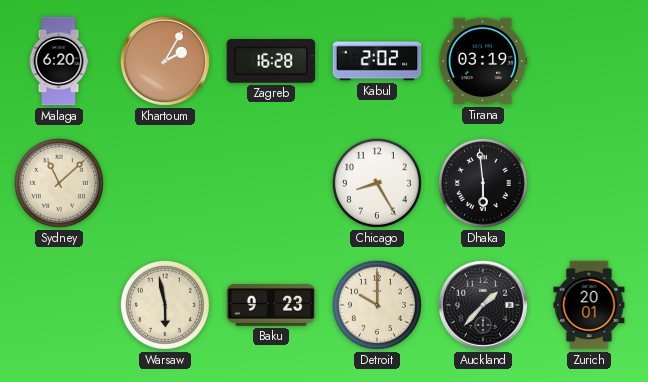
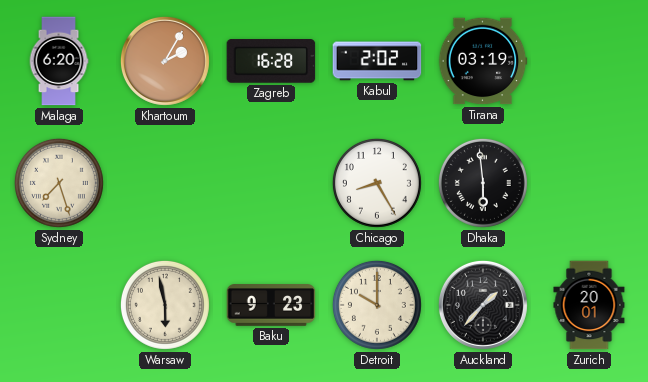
Sydney: 11:08 -> 7:27 (59, 183)
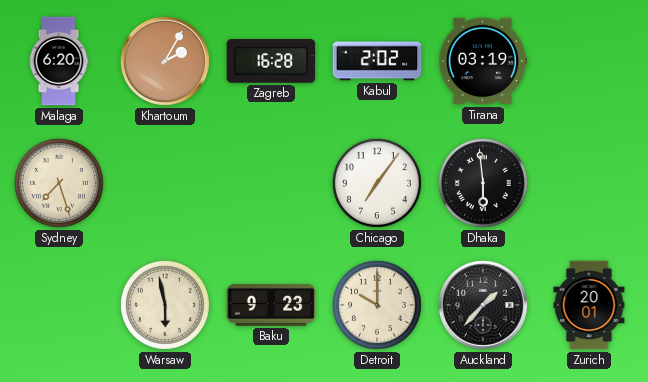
Chicago: 8:25 -> 7:06 (377, 183)
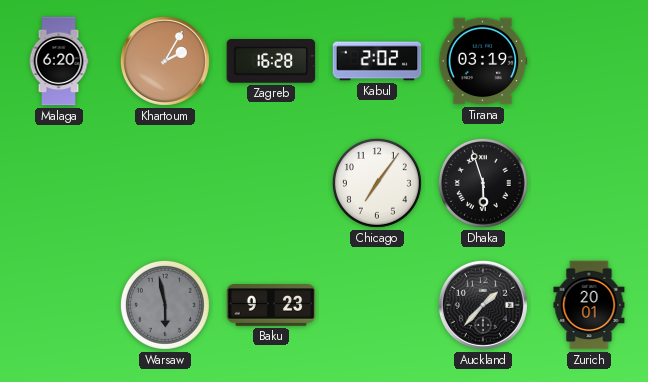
Sydney: 7:27 -> none (59, 183)
Dhaka: 5:59 -> 5:57 (483, 183)
Warsaw dial: cream -> grey (165, 305)
Detroit: 10:00 -> none (377, 305)
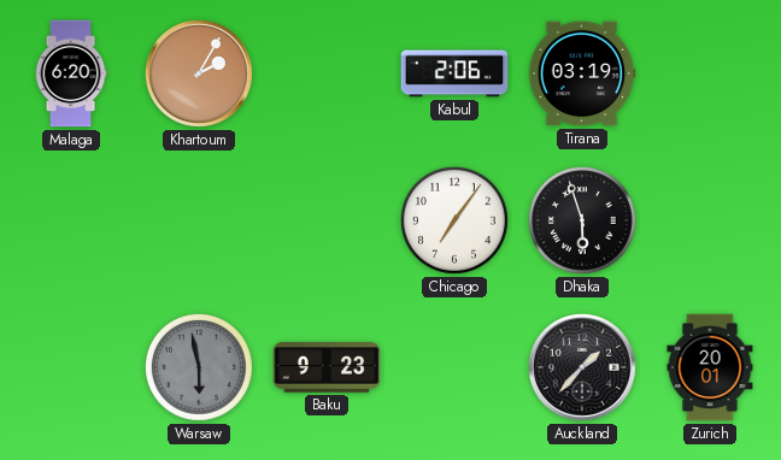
Zagreb: 16:28 -> none (271, 61)
Kabul: 2:02 -> 2:06 (454, 73)
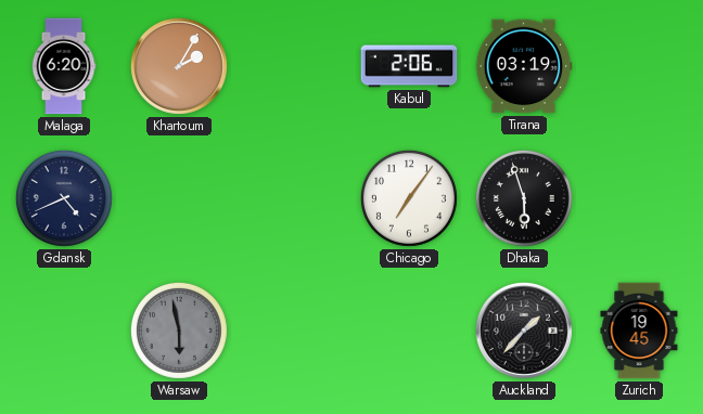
Gdansk: none -> 4:41 (64, 198)
Baku: 9:23 -> none (327, 367)
Zurich: 20:01 -> 19:45 (639, 331)
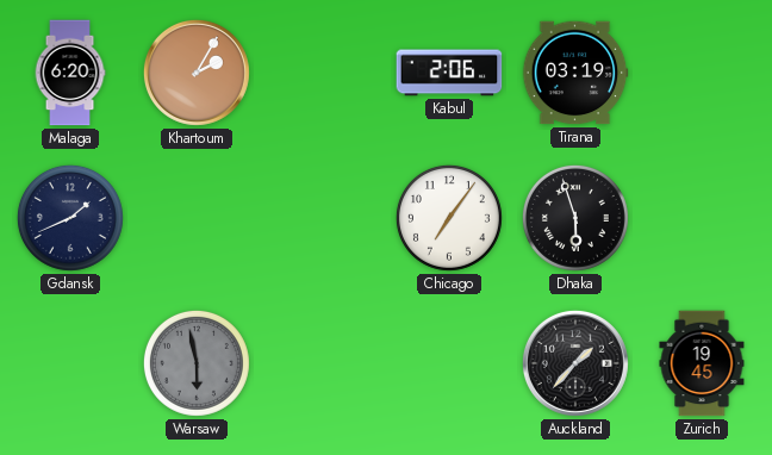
Gdansk: 4:41 -> 1:41 (70, 218)
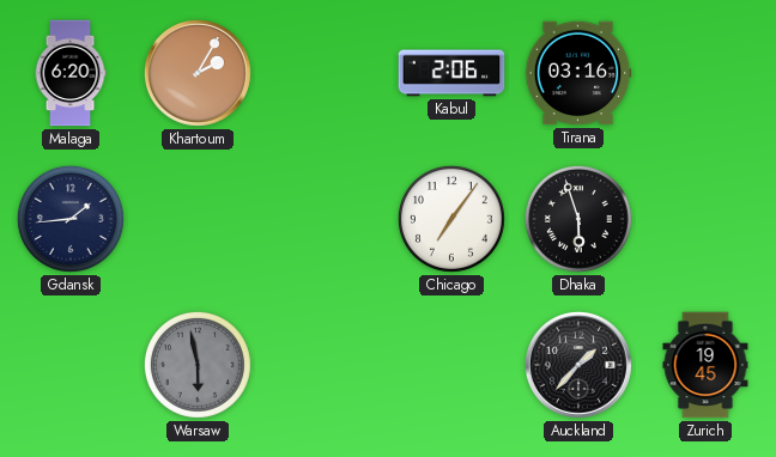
Tirana: 03:19 -> 03:16 (578, 73)
Gdansk: 1:41 -> 1:44 (71, 219)
